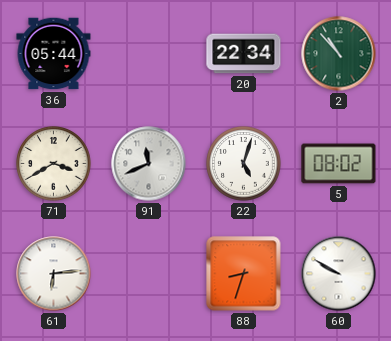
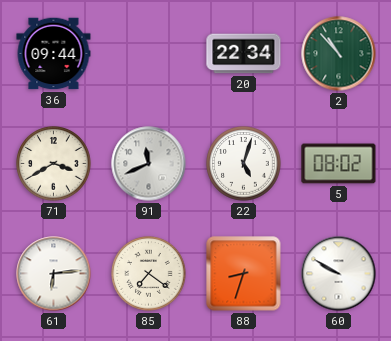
36: 05:44 -> 09:44 (54, 54)
85: none -> 7:21 (149, 274)
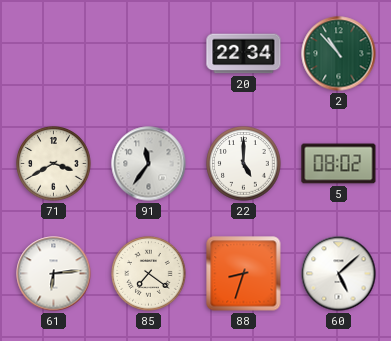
36: 09:44 -> none (54, 54)
91: 11:41 -> 11:36 (149, 164)
22: 5:03 -> 5:00 (244, 164)
60: 9:50 -> 5:08 (339, 274)
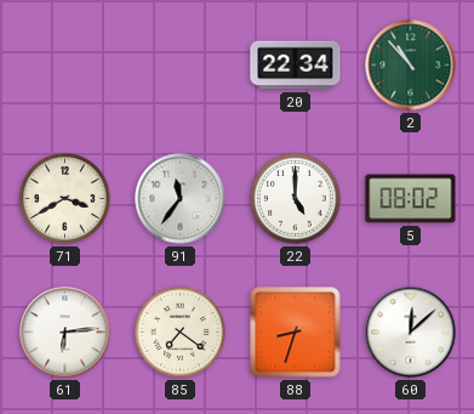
60: 5:08 -> 12:08 (411, 333)
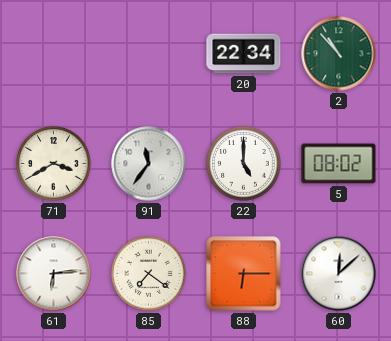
88: 8:33 -> 6:15 (244, 274)
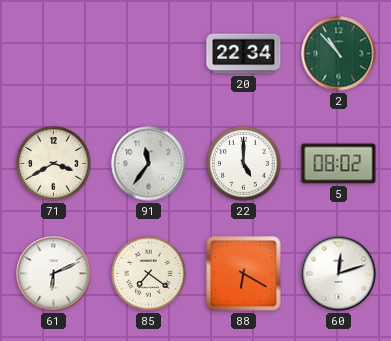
61: 6:14 -> 6:11 (54, 274)
88: 6:15 -> 6:20 (244, 274)
60: 12:08 -> 12:12 (339, 274)
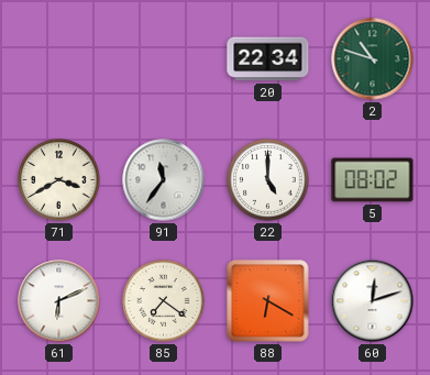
2: 10:53 -> 10:48 (373, 59)
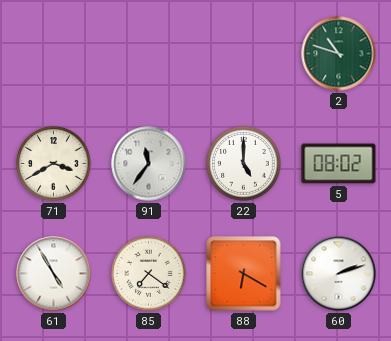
20: 22:34 -> none (268, 59)
61: 6:11 -> 4:55 (54, 274)
60: 12:12 -> 2:12 (339, 274)
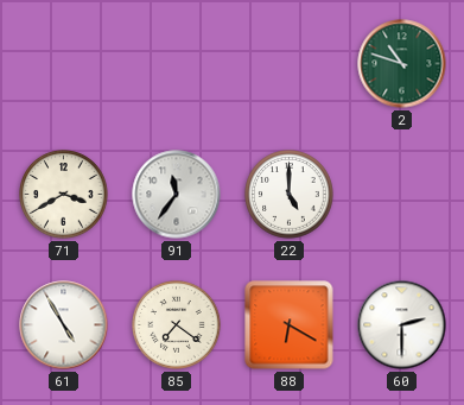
5: 08:02 -> none (339, 164)
60: 2:12 -> 2:30 (402, 325)
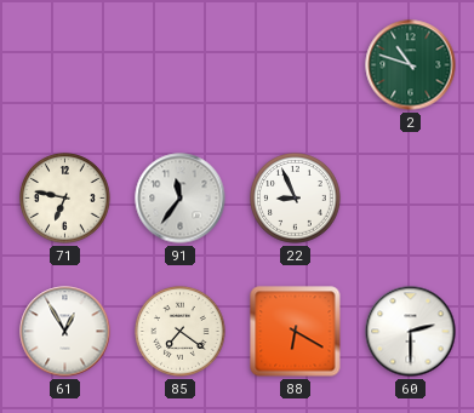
71: 3:40 -> 6:47 (65, 199)
22: 5:00 -> 8:56 (296, 199)
61: 4:55 -> 12:55 (65, 332)
